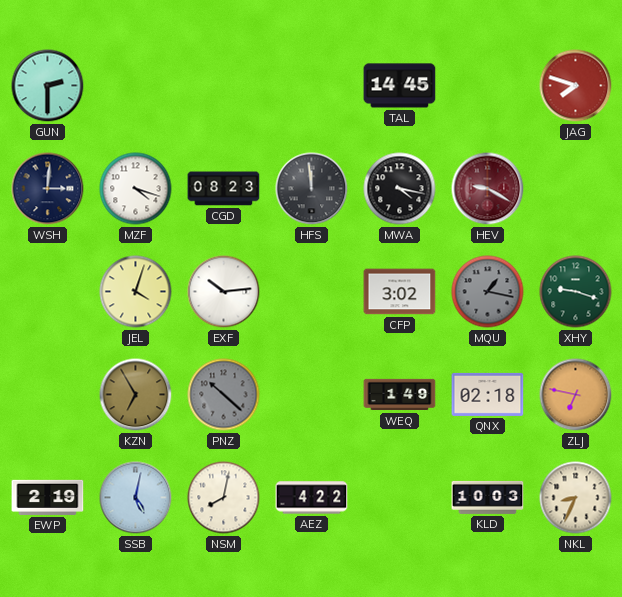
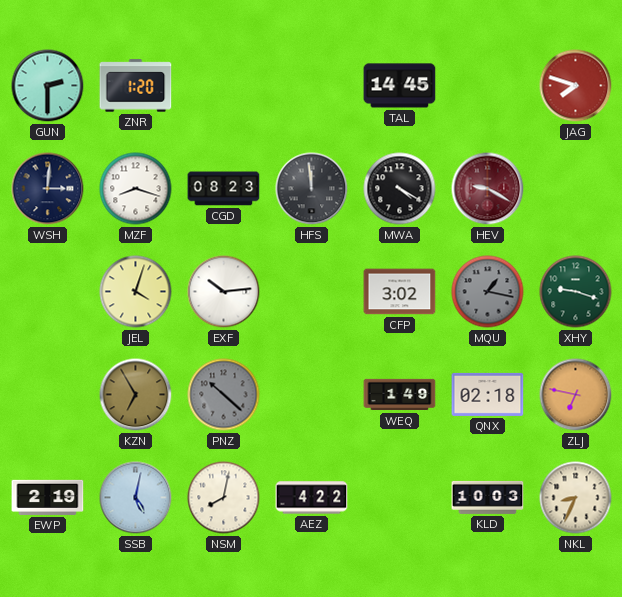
ZNR: none -> 1:20 (136, 86)
MZF: 4:18 -> 8:18 (136, 189)
MWA: 4:17 -> 4:20 (400, 189)
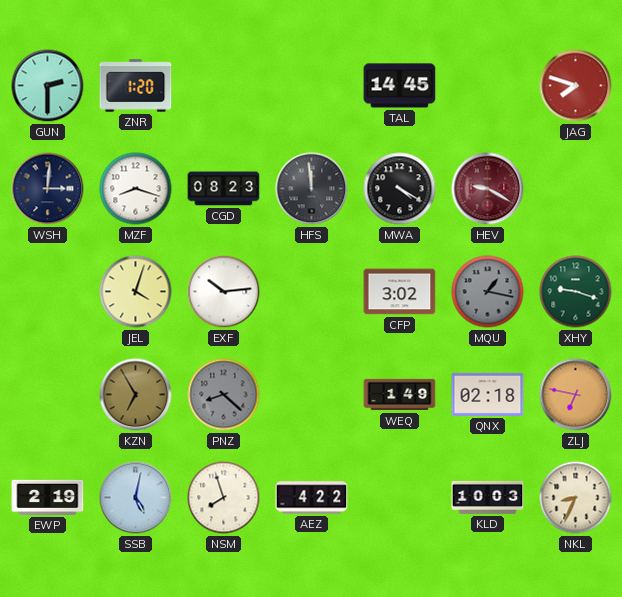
PNZ: 10:22 -> 8:22 (224, 395)
NSM: 8:02 -> 7:57 (224, 498)
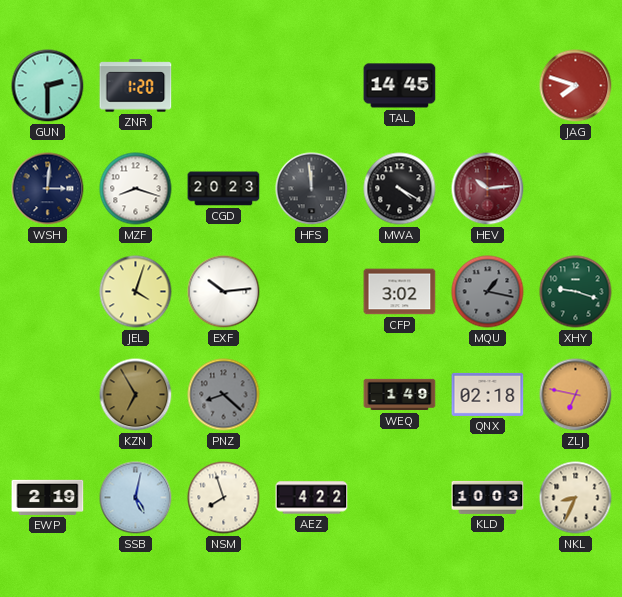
CGD: 08:23 -> 20:23 (224, 189)
HEV: 9:20 -> 10:14 (488, 189)
